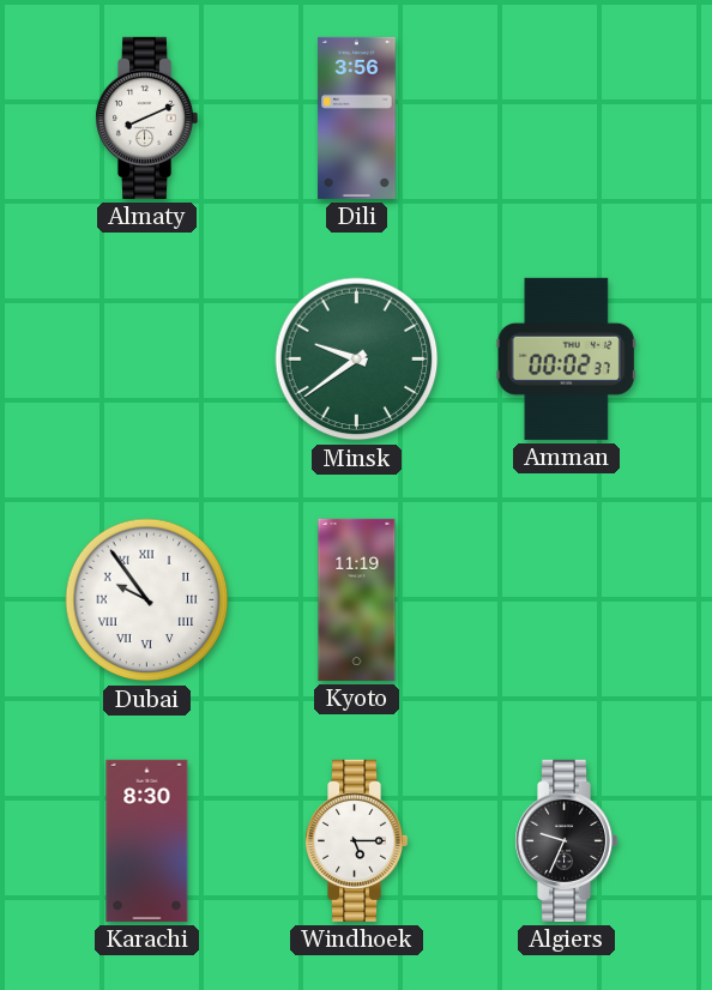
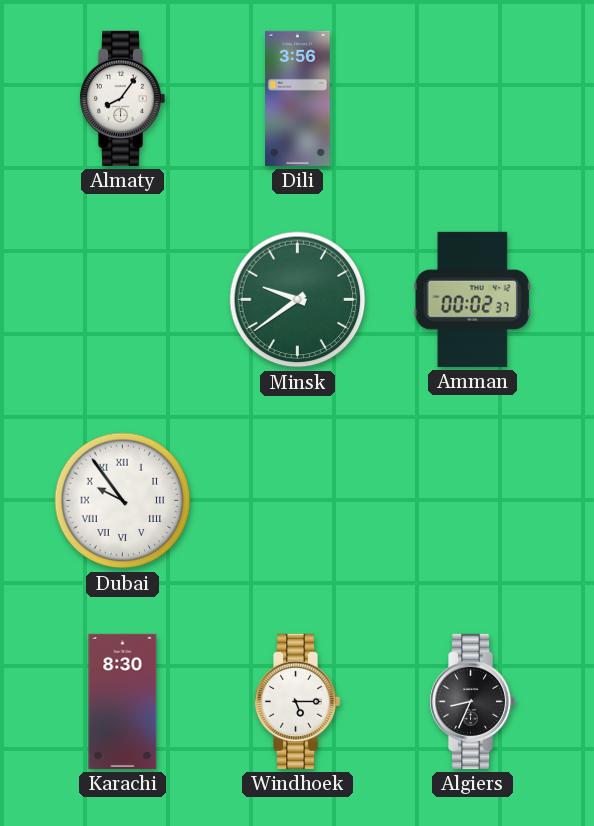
Almaty: 8:11 -> 8:06 (123, 98)
Kyoto: 11:19 -> none (357, 599)
Algiers: 9:34 -> 8:34 (473, 701)
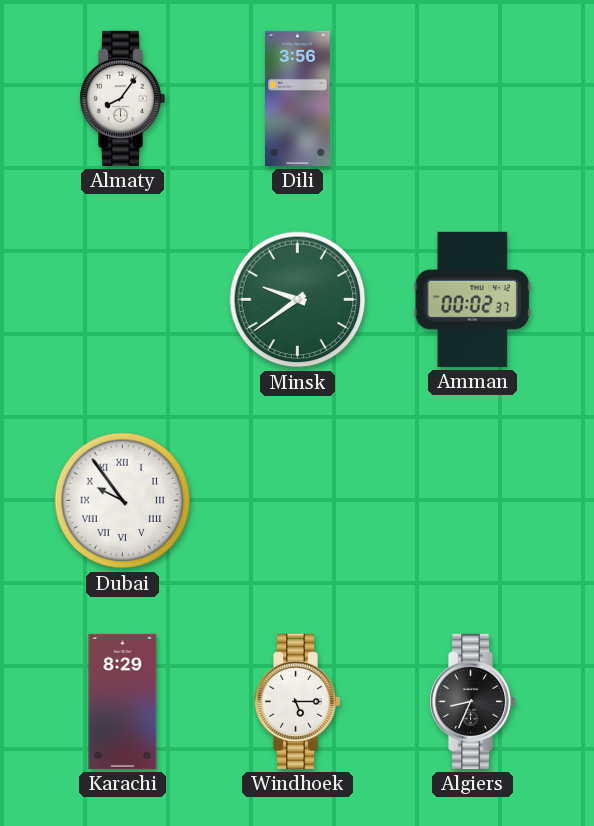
Karachi: 8:30 -> 8:29 (123, 701)
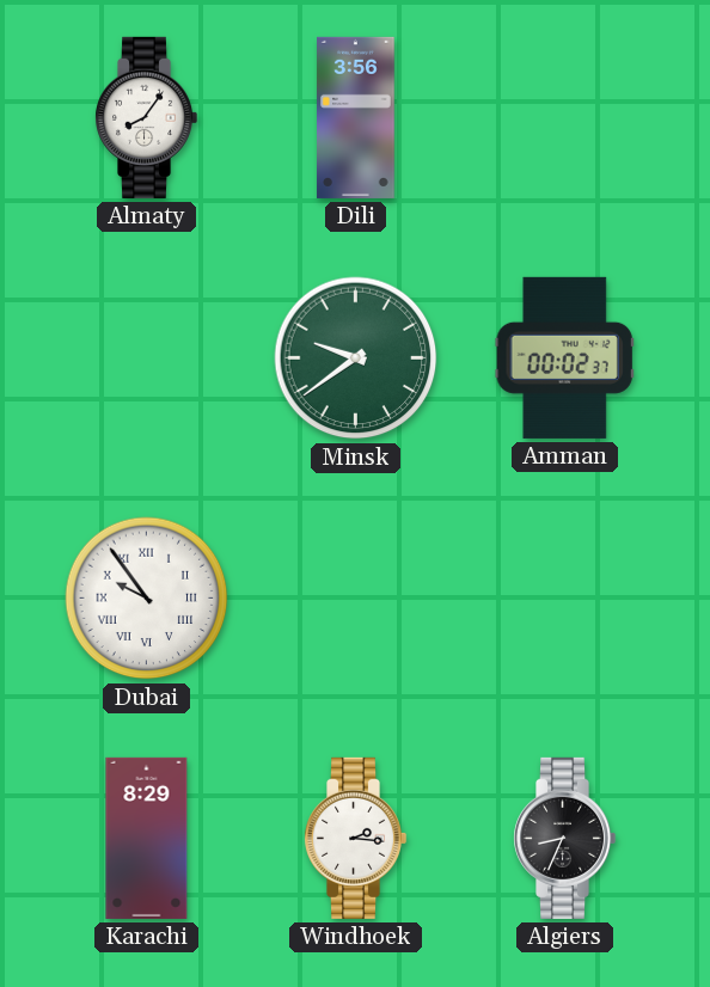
Windhoek: 5:15 -> 2:16 (356, 838)
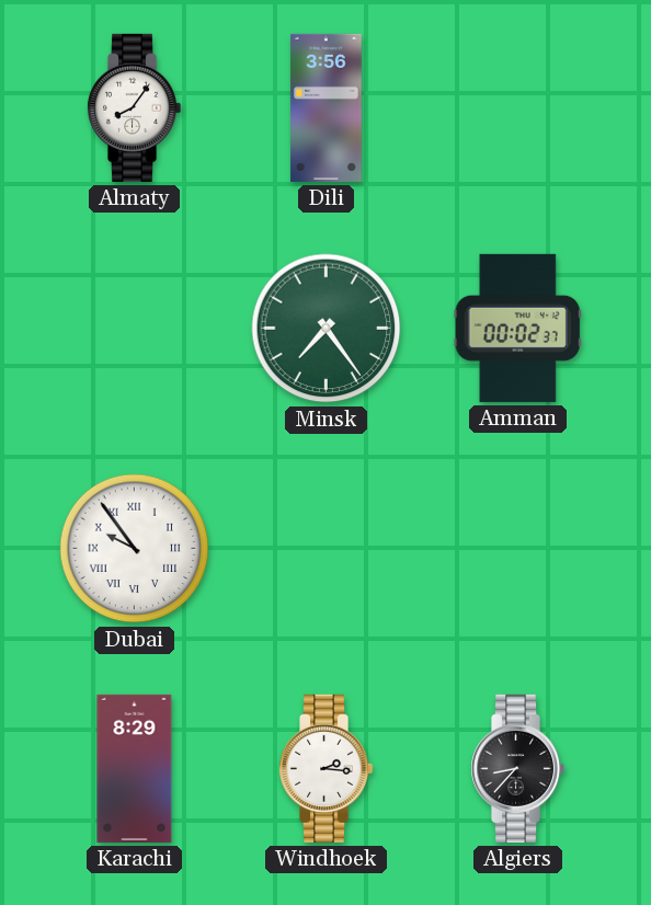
Minsk: 9:39 -> 7:24 (327, 329)
Algiers: 8:34 -> 8:37 (518, 768)
